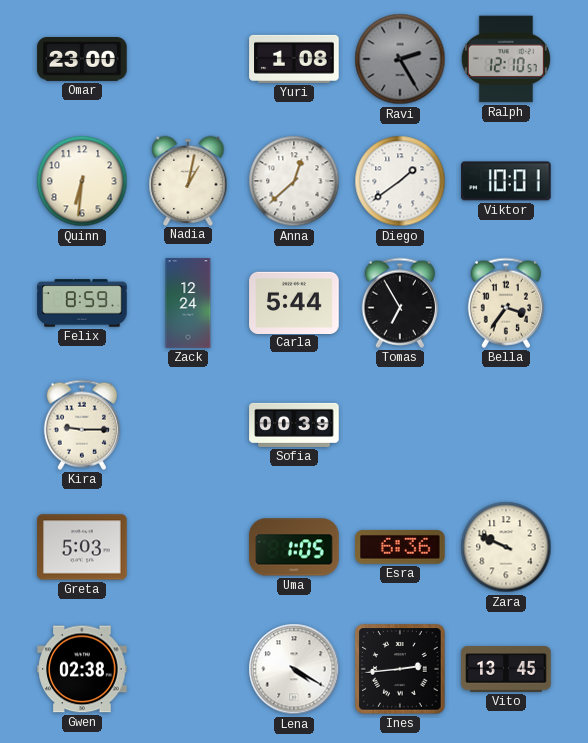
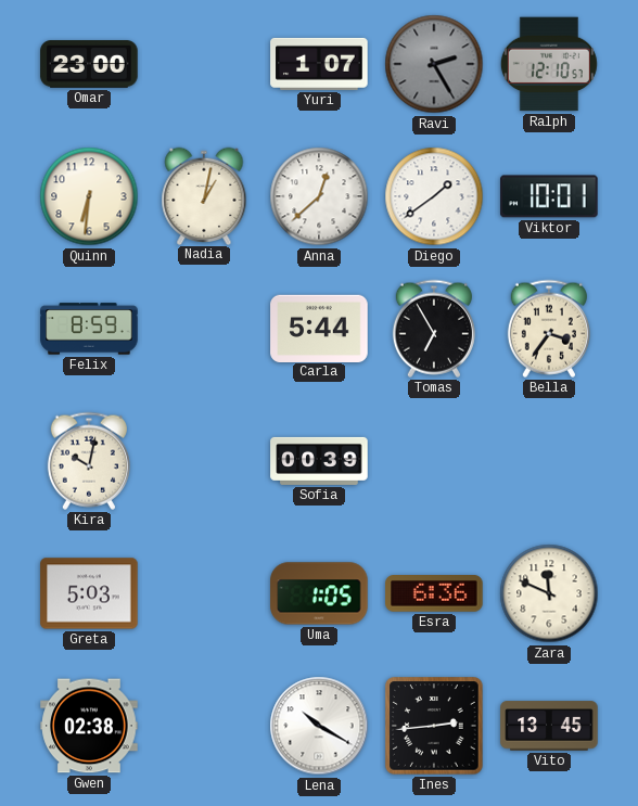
Yuri: 1:08 -> 1:07 (319, 64)
Zack: 12:24 -> none (188, 303)
Kira: 9:15 -> 10:02 (89, 461)
Zara: 9:49 -> 11:49 (549, 593)
Lena: 4:20 -> 10:20 (319, 726)
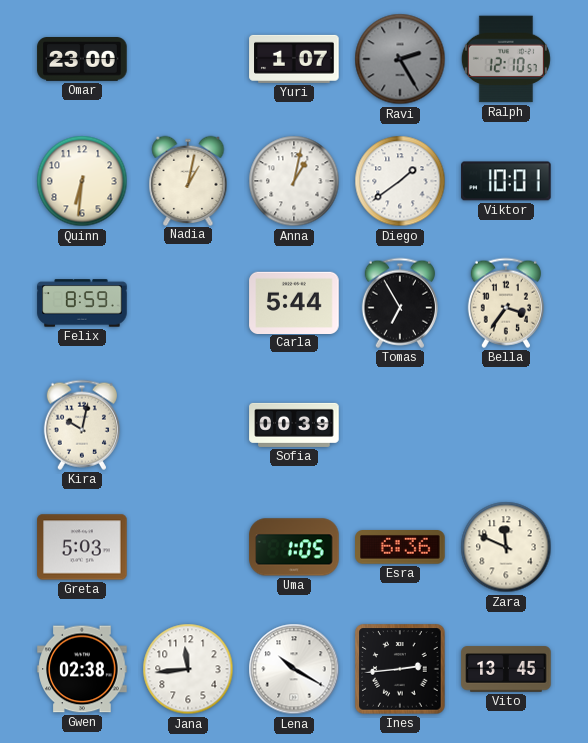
Anna: 12:38 -> 1:02 (294, 181)
Jana: none -> 11:44 (188, 669)
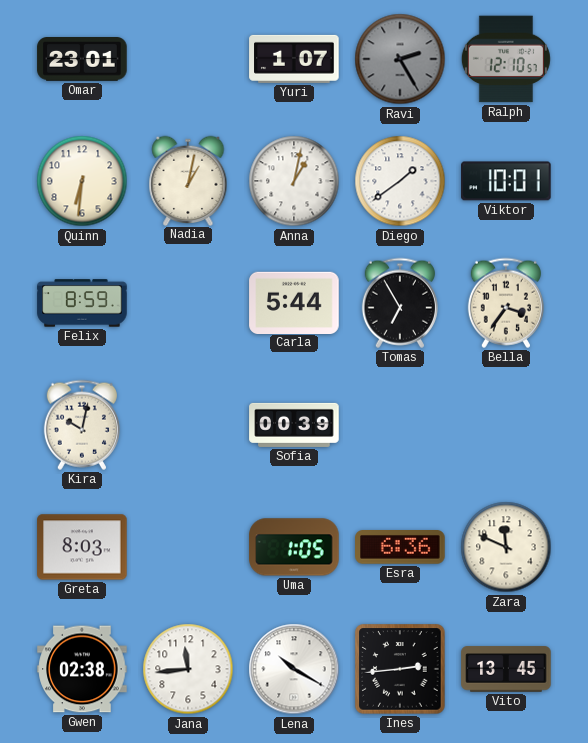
Omar: 23:00 -> 23:01 (82, 60)
Greta: 5:03 -> 8:03 (82, 547)
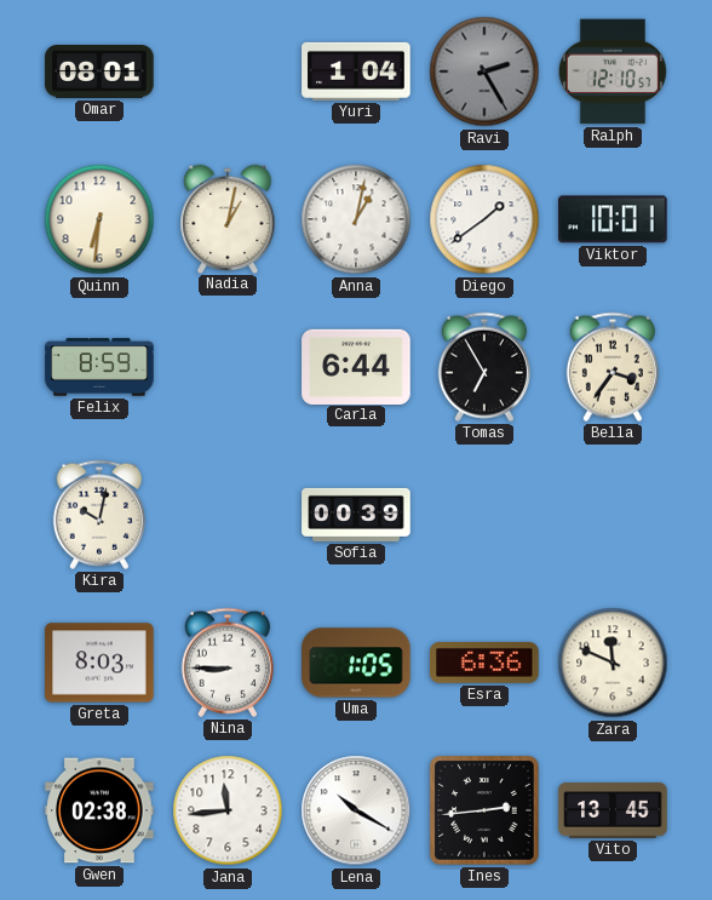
Omar: 23:01 -> 08:01 (99, 73)
Yuri: 1:07 -> 1:04 (356, 71)
Carla: 5:44 -> 6:44 (356, 366)
Nina: none -> 8:45 (228, 663)
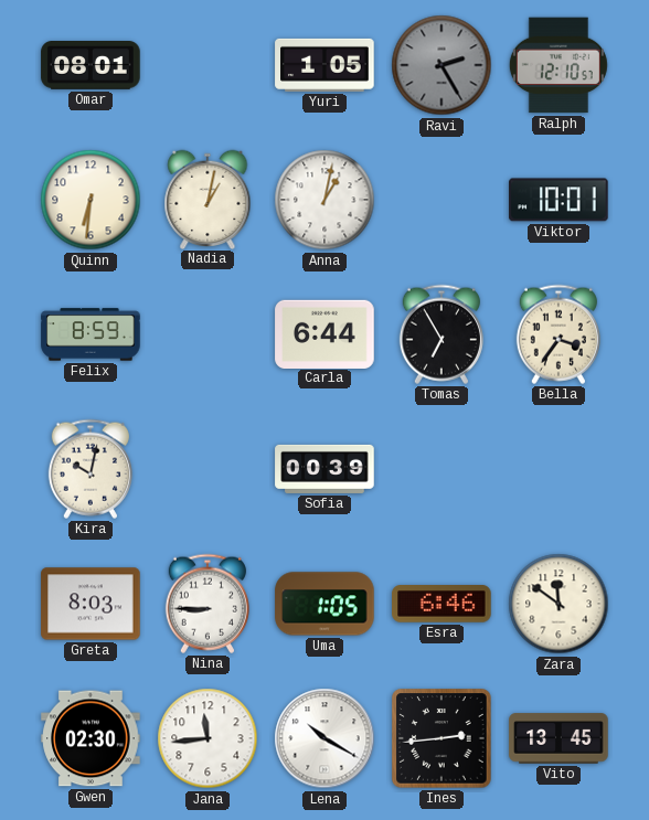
Yuri: 1:04 -> 1:05 (324, 65)
Diego: 1:39 -> none (484, 219)
Esra: 6:36 -> 6:46 (441, 604)
Zara: 11:49 -> 11:51 (558, 604)
Gwen: 02:38 -> 02:30 (91, 738)
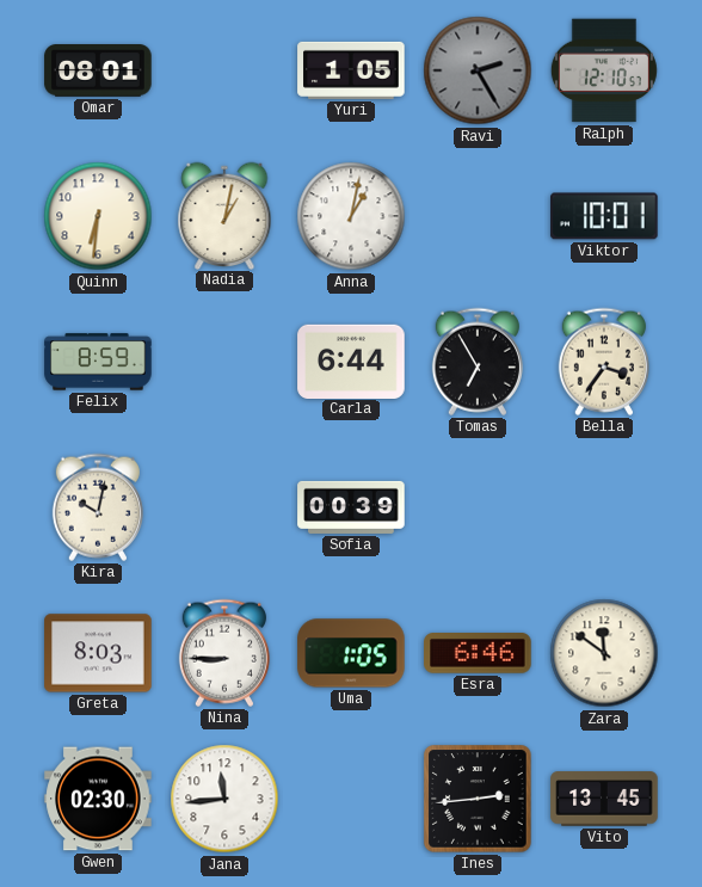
Lena: 10:20 -> none (324, 738)
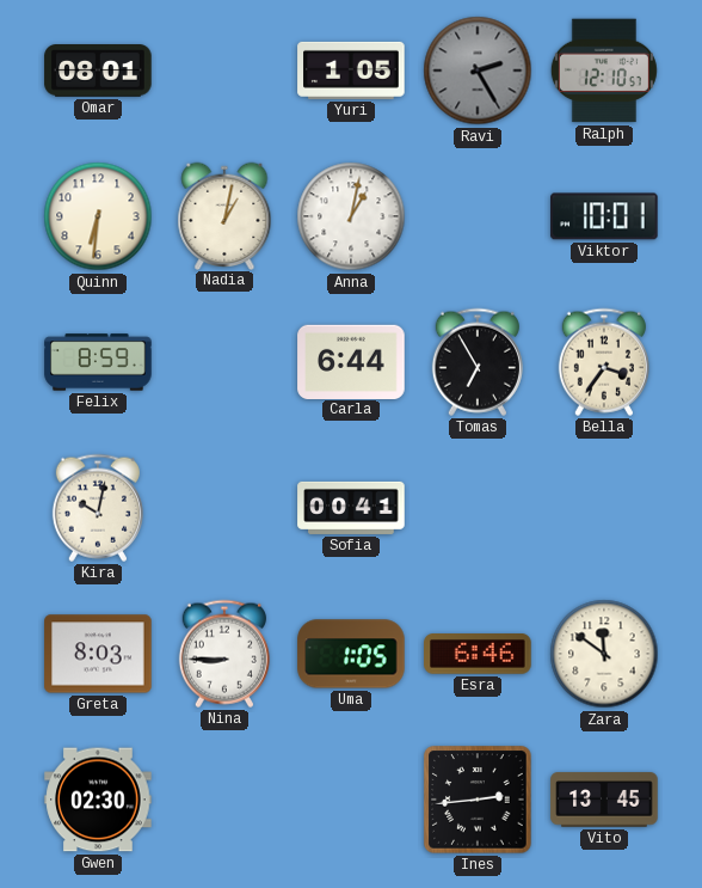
Sofia: 00:39 -> 00:41 (351, 508)
Jana: 11:44 -> none (224, 799)
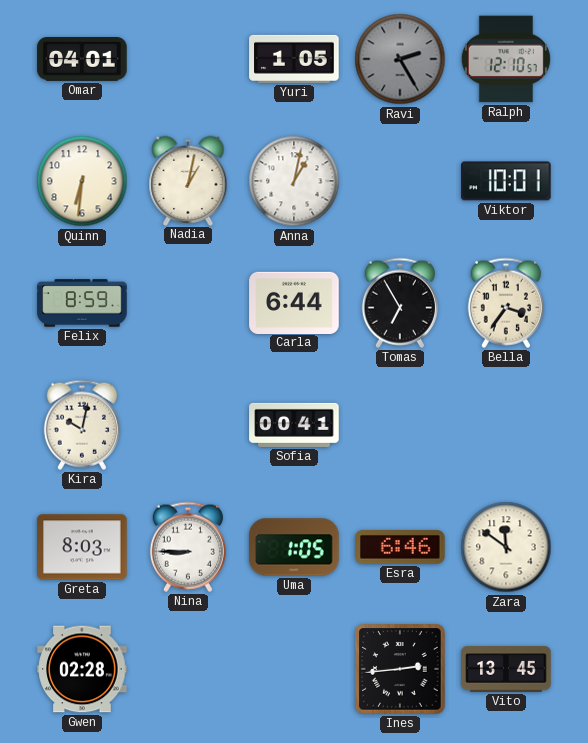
Omar: 08:01 -> 04:01 (82, 60)
Gwen: 02:30 -> 02:28 (82, 669)
